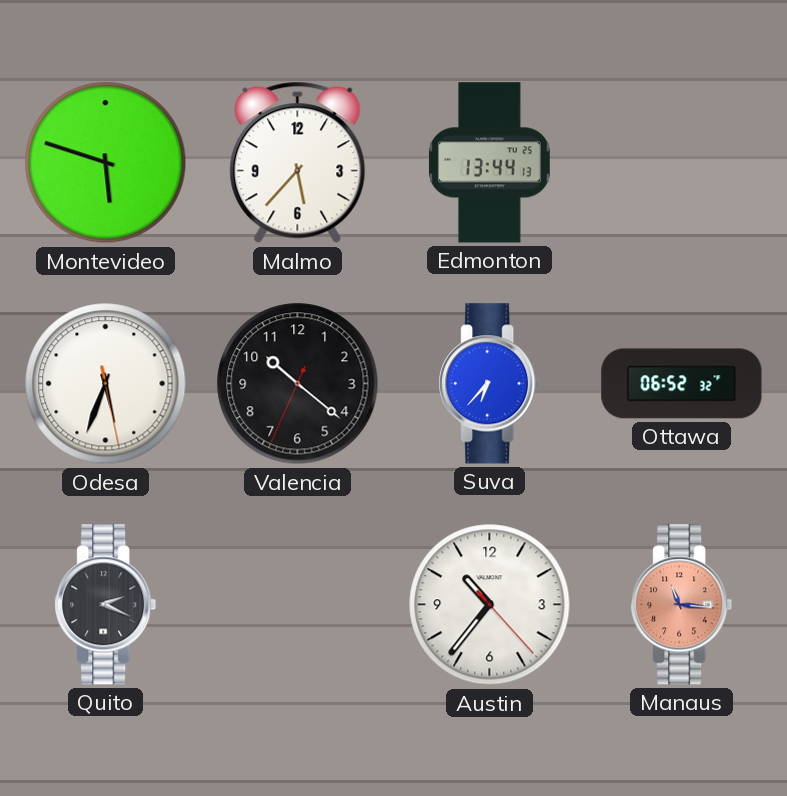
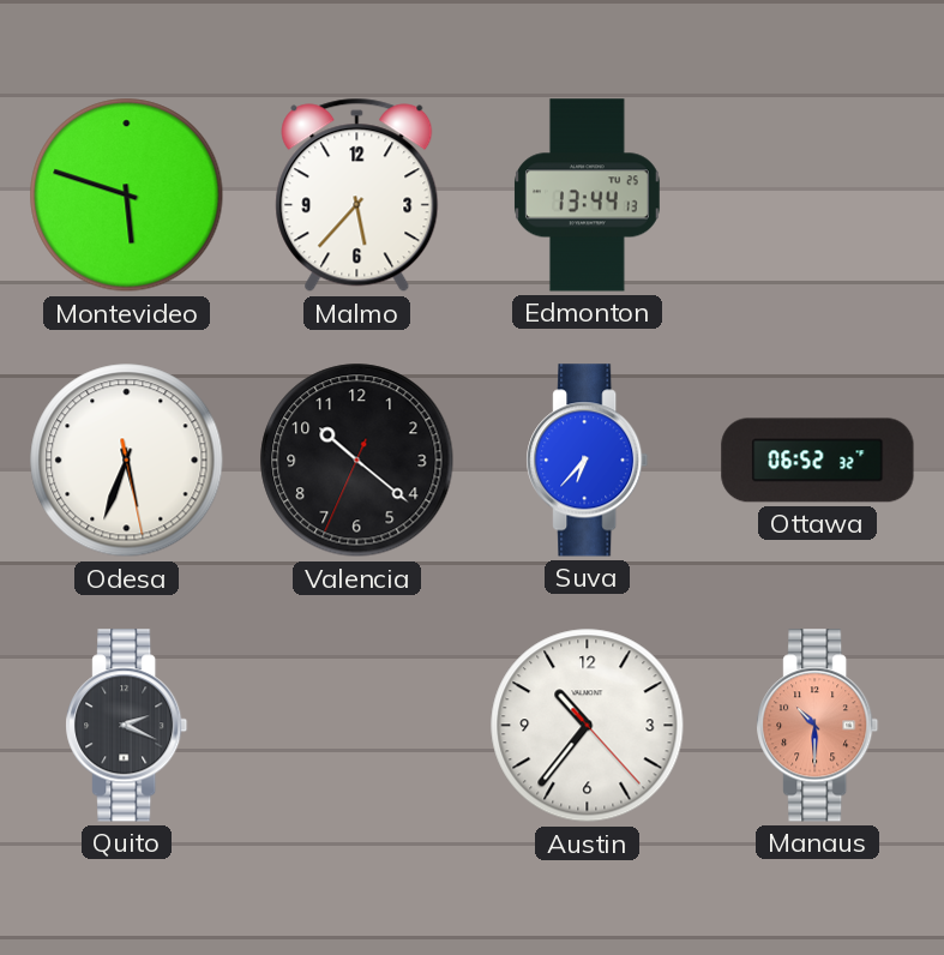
Manaus: 11:16 -> 10:30 (818, 726)
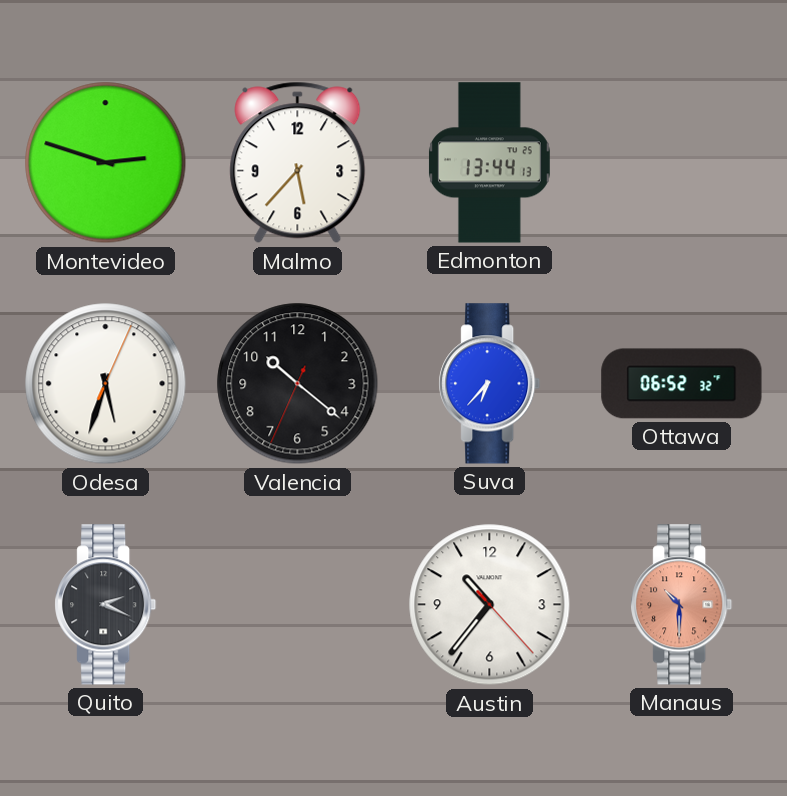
Montevideo: 5:48 -> 2:48 (106, 163)
Odesa: 5:33:28 -> 5:33:04 (106, 384)
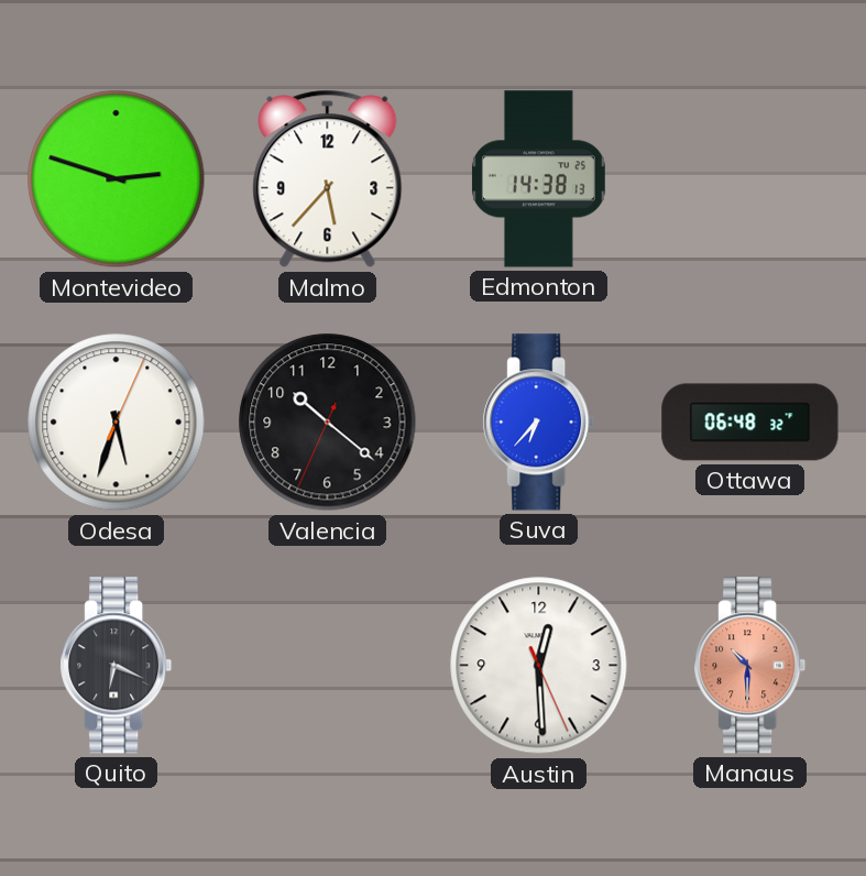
Edmonton: 13:44 -> 14:38 (539, 179)
Ottawa: 06:52 -> 06:48 (750, 423)
Quito: 2:19 -> 6:19 (117, 666)
Austin: 10:36 -> 12:29 (539, 666)
